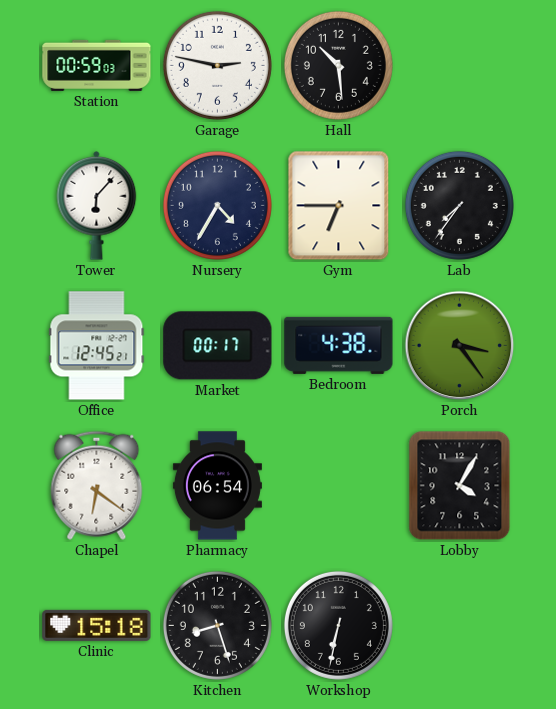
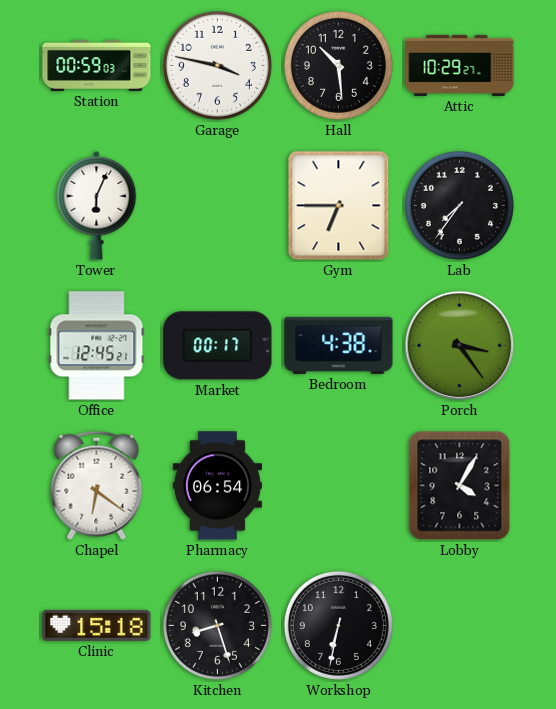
Garage: 2:47 -> 3:47 (217, 65)
Attic: none -> 10:29 (460, 65)
Tower: 6:07 -> 6:04 (97, 205)
Nursery: 4:35 -> none (217, 205)
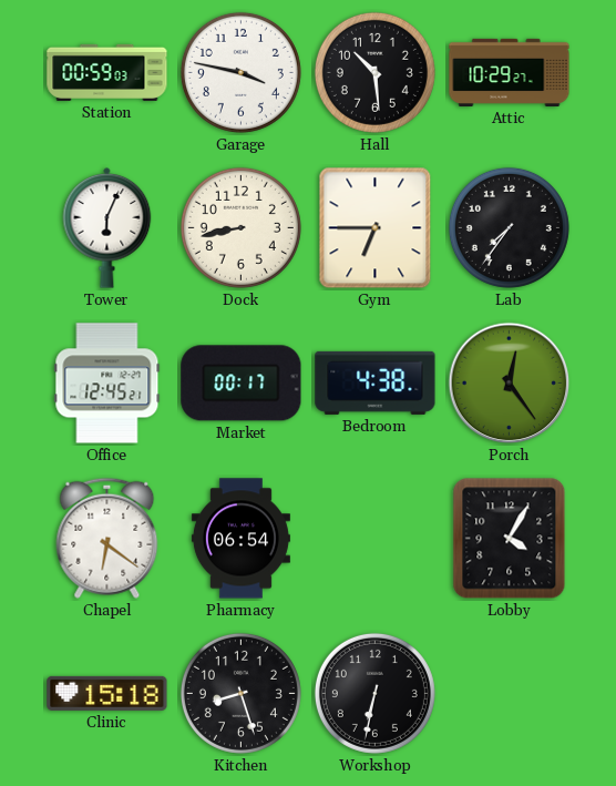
Dock: none -> 8:43 (240, 227)
Porch: 3:24 -> 12:24 (510, 384)
